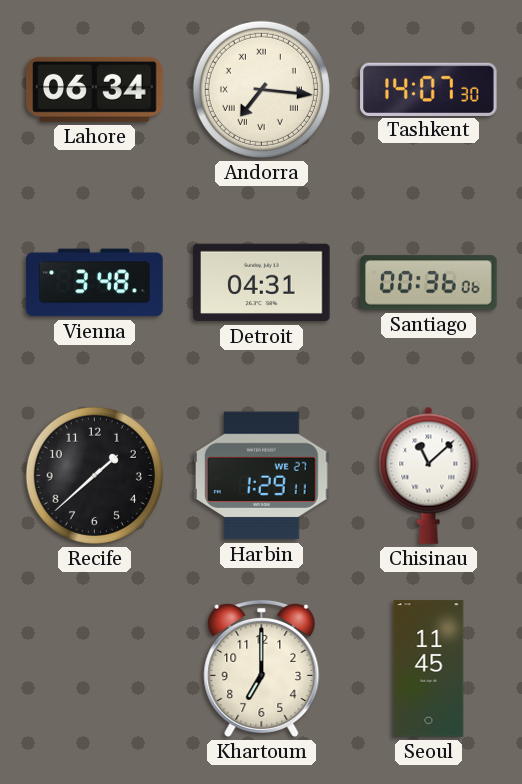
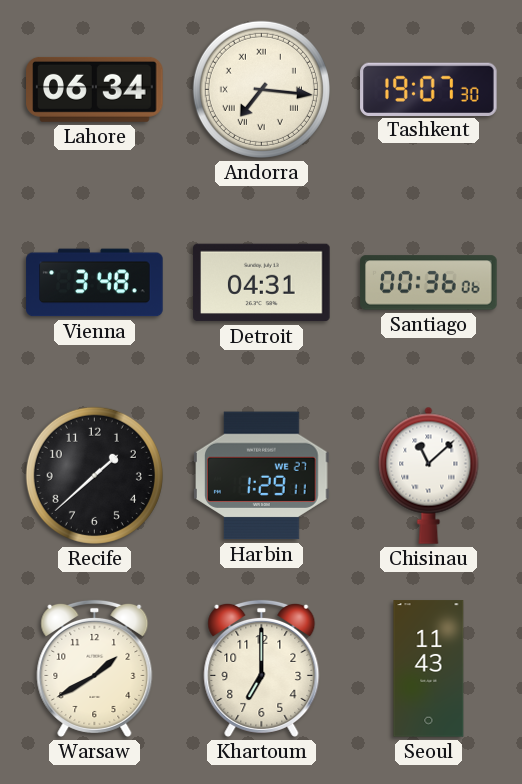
Tashkent: 14:07 -> 19:07 (429, 89)
Warsaw: none -> 1:40 (95, 668)
Seoul: 11:45 -> 11:43 (429, 669)
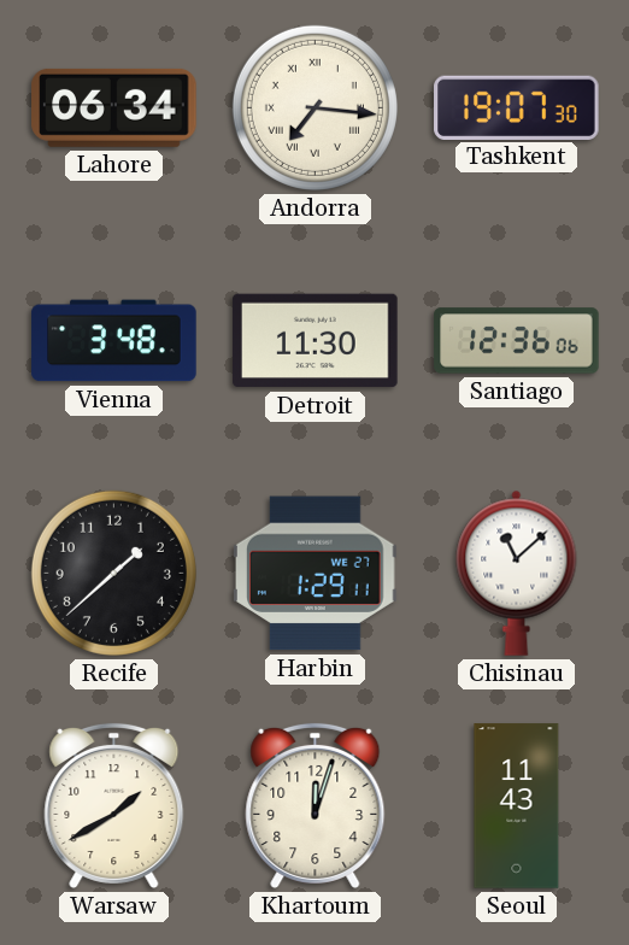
Detroit: 04:31 -> 11:30 (316, 341)
Santiago: 00:36 -> 12:36 (517, 341)
Khartoum: 7:00 -> 12:03 (316, 805)
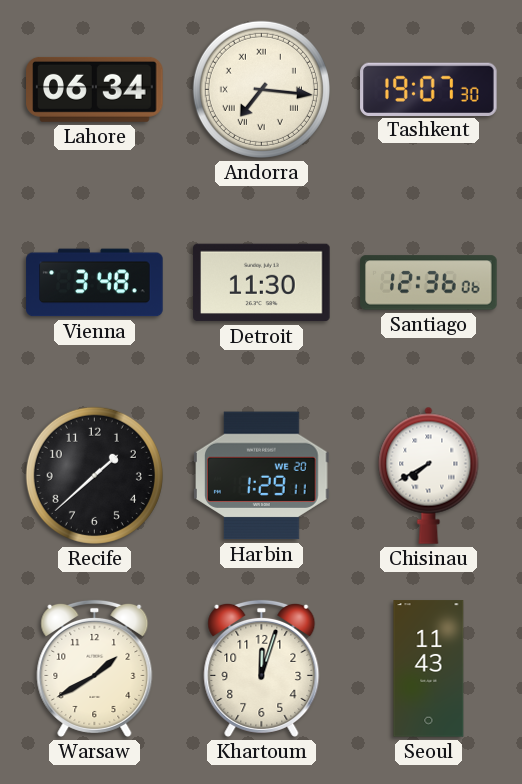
Harbin date: WE 27 -> WE 20 (262, 476)
Chisinau: 11:08 -> 7:40 (429, 475)
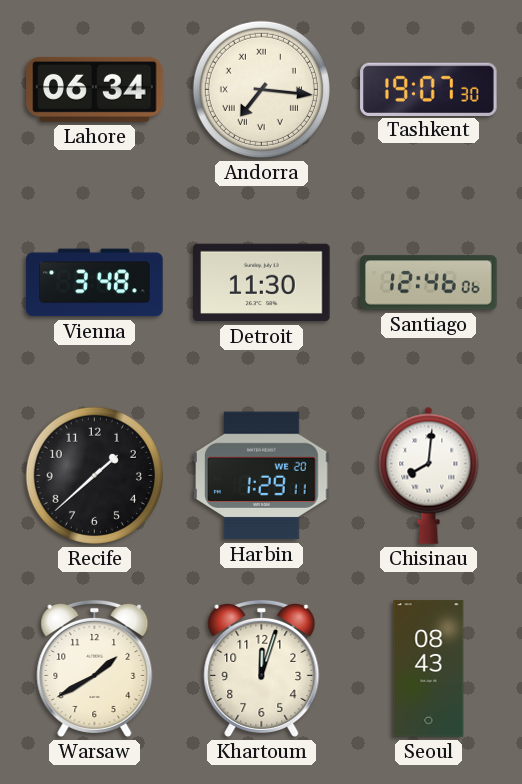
Santiago: 12:36 -> 12:46 (429, 283)
Chisinau: 7:40 -> 8:01 (429, 475)
Seoul: 11:43 -> 08:43 (429, 669)
